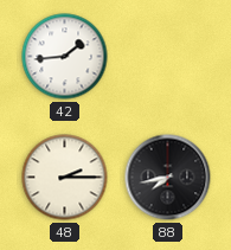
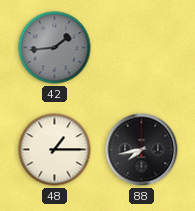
42 dial: white -> grey (55, 48)
48: 2:15 -> 1:15 (55, 150)
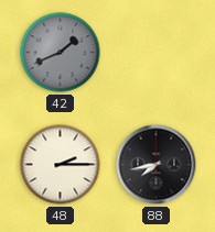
42: 1:44 -> 1:41 (61, 53)
48: 1:15 -> 2:15 (61, 165)
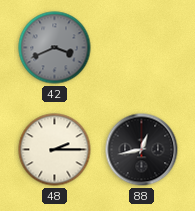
42: 1:41 -> 3:41 (55, 48)
88: 7:43 -> 12:43 (142, 150)
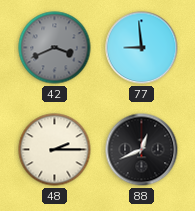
77: none -> 8:59 (142, 48)
88: 12:43 -> 12:41 (142, 150)
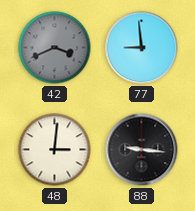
48: 2:15 -> 3:01 (55, 150)
88: 12:41 -> 9:16 (142, 150)
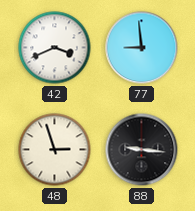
42 dial: grey -> white (55, 48)
48: 3:01 -> 2:57 (55, 150)
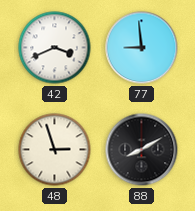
88: 9:16 -> 8:10 (142, 150)
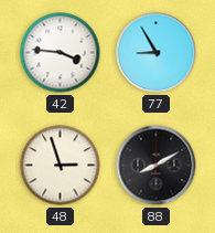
42: 3:41 -> 3:46 (61, 53)
77: 8:59 -> 8:55 (157, 53)
